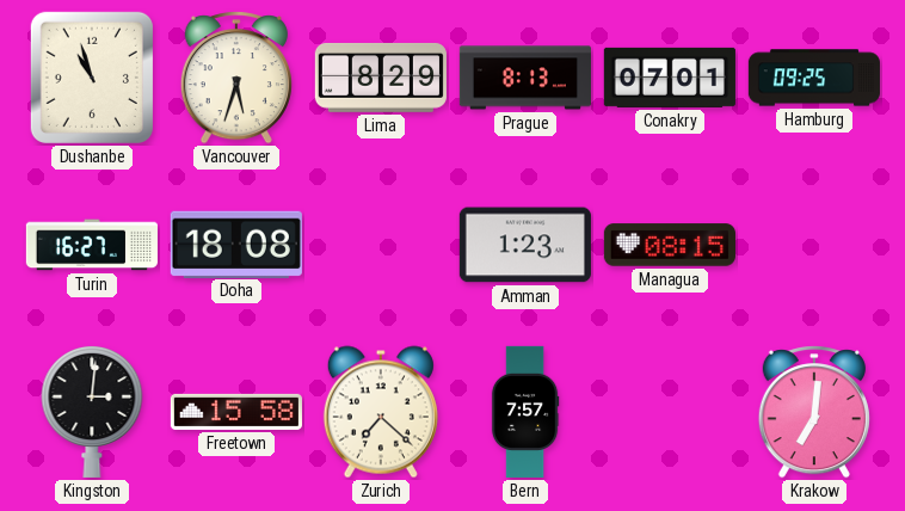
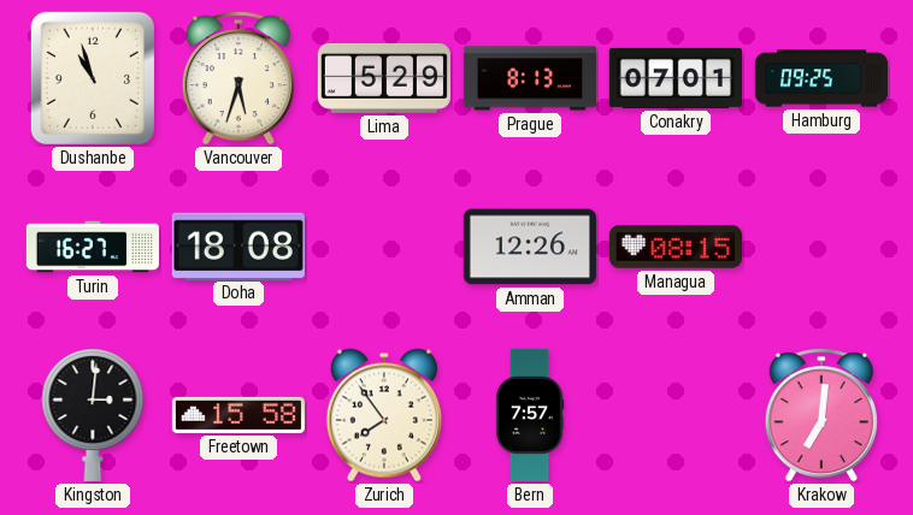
Lima: 8:29 -> 5:29 (384, 78)
Amman: 1:23 -> 12:26 (530, 247)
Zurich: 7:22 -> 7:54 (384, 415)
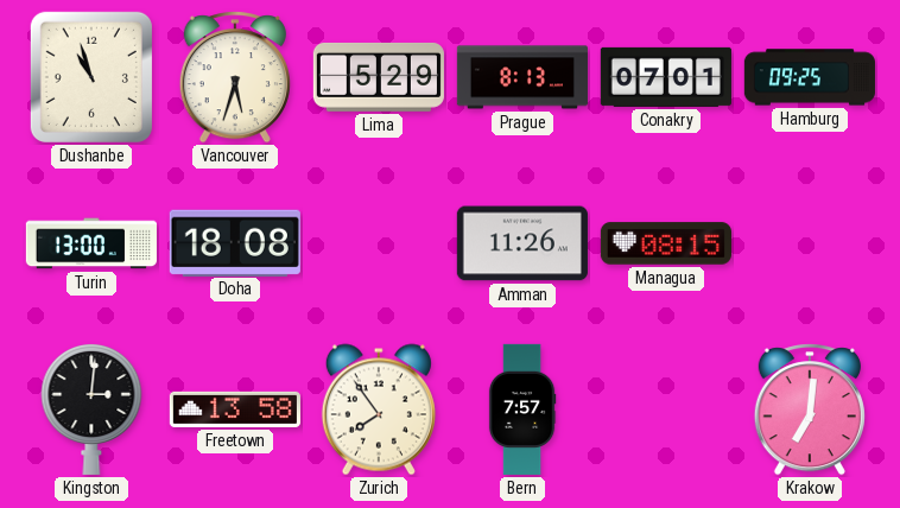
Turin: 16:27 -> 13:00 (91, 243)
Amman: 12:26 -> 11:26 (522, 243)
Freetown: 15:58 -> 13:58 (235, 409)
